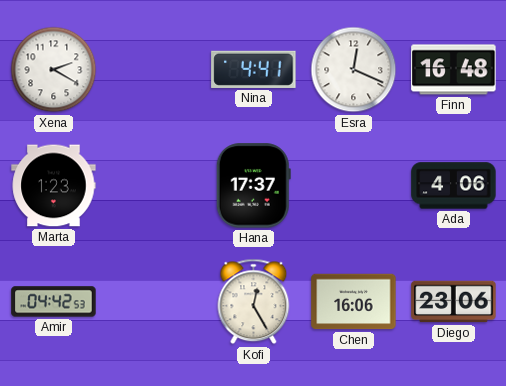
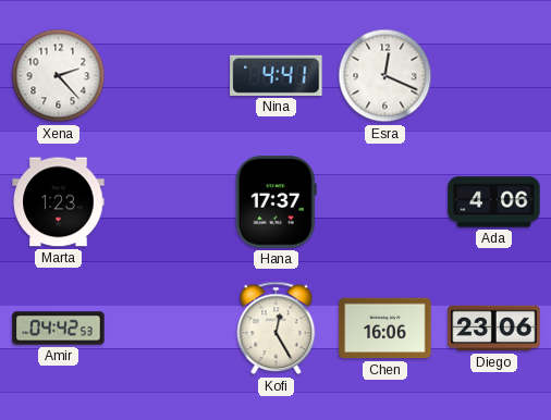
Xena: 2:20 -> 2:23 (59, 76)
Finn: 16:48 -> none (454, 70)
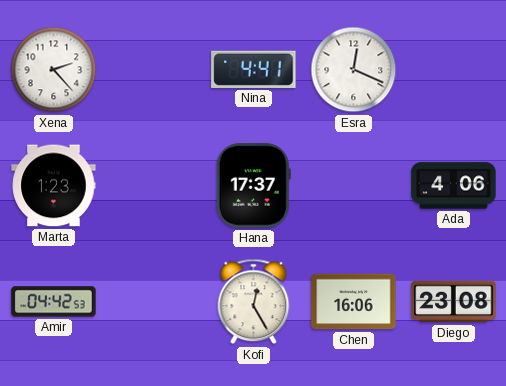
Diego: 23:06 -> 23:08 (454, 302)
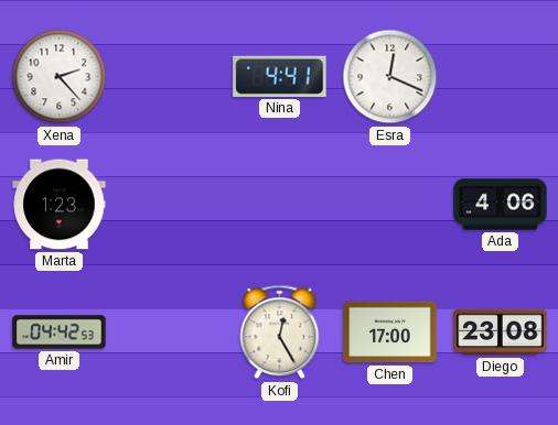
Hana: 17:37 -> none (253, 186)
Chen: 16:06 -> 17:00 (390, 333)
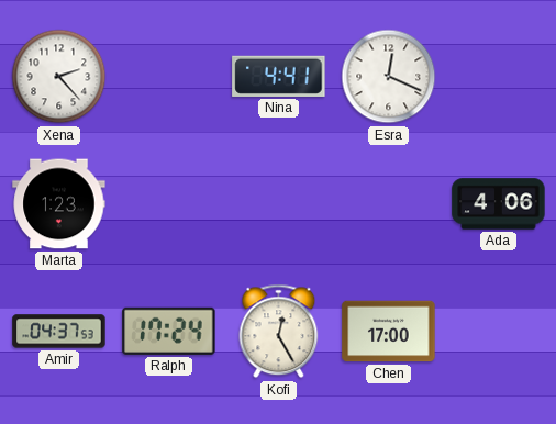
Amir: 04:42 -> 04:37 (59, 332)
Ralph: none -> 17:24 (169, 331)
Diego: 23:08 -> none (501, 333)
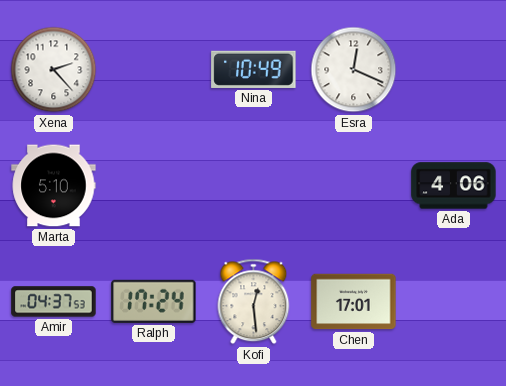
Nina: 4:41 -> 10:49 (254, 69)
Marta: 1:23 -> 5:10 (54, 186)
Kofi: 12:25 -> 12:29 (254, 302)
Chen: 17:00 -> 17:01 (354, 302)
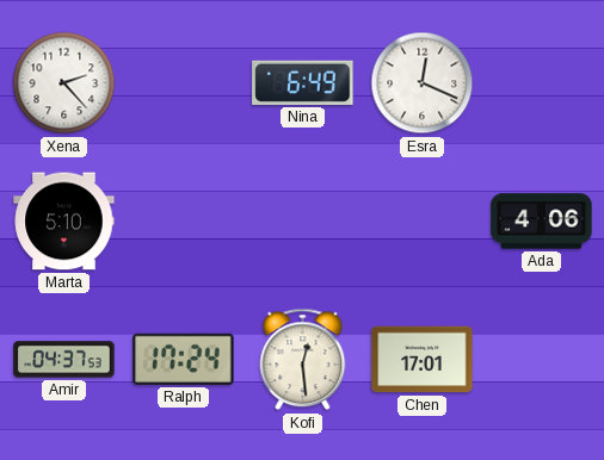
Nina: 10:49 -> 6:49 (303, 82)
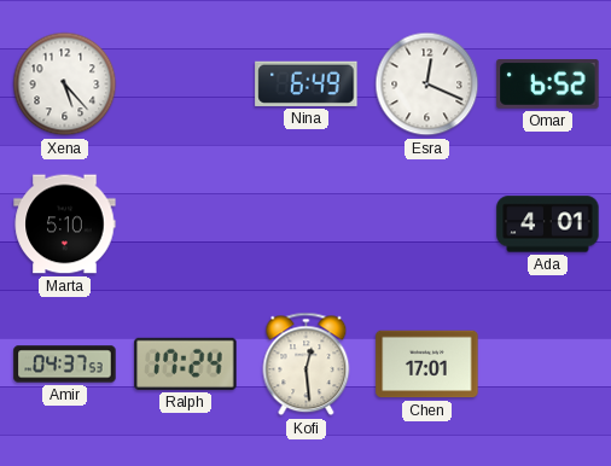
Xena: 2:23 -> 5:23 (65, 85)
Omar: none -> 6:52 (548, 85)
Ada: 4:06 -> 4:01 (548, 225)
